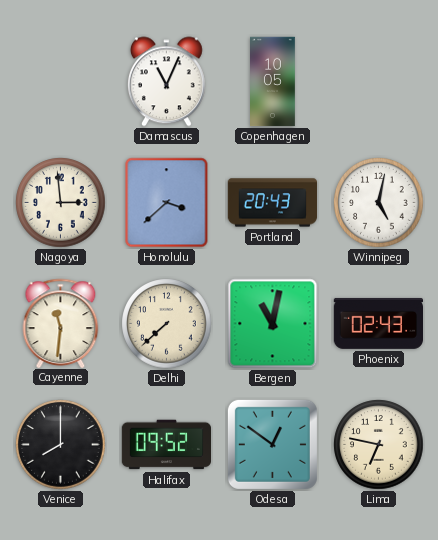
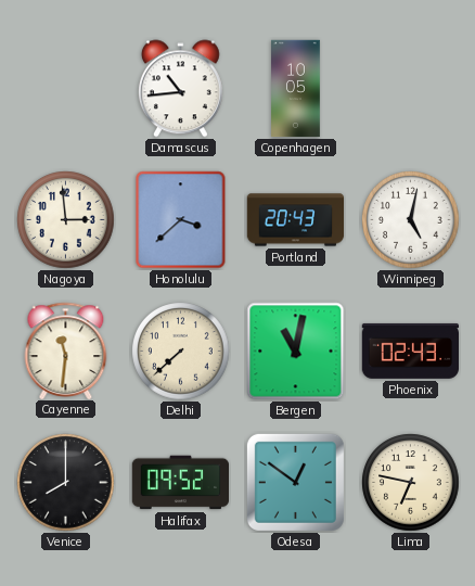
Damascus: 11:04 -> 10:44 (180, 89)
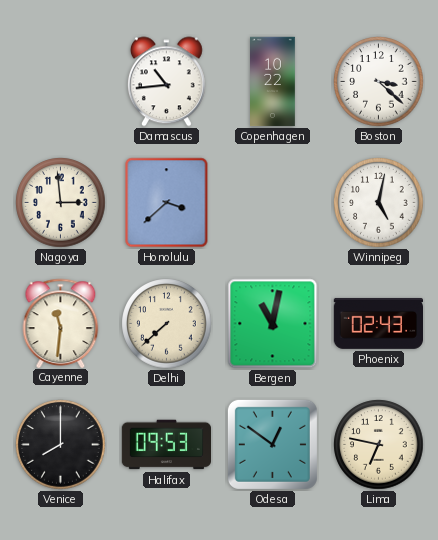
Copenhagen: 10:05 -> 10:22 (273, 82)
Boston: none -> 3:22 (379, 82)
Portland: 20:43 -> none (296, 220)
Halifax: 09:52 -> 09:53 (166, 445)
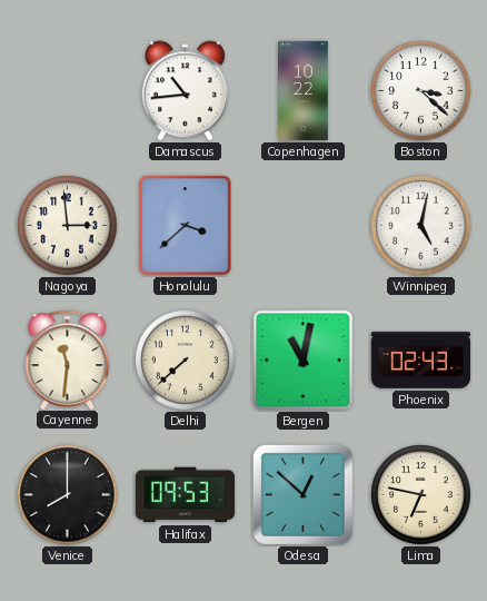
Odesa: 12:51 -> 12:52 (302, 494)
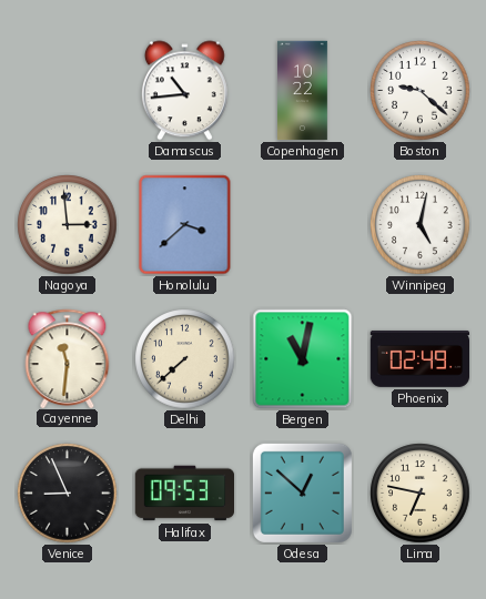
Boston: 3:22 -> 9:22 (421, 91)
Phoenix: 02:43 -> 02:49 (419, 358)
Venice: 8:00 -> 8:56 (68, 494)
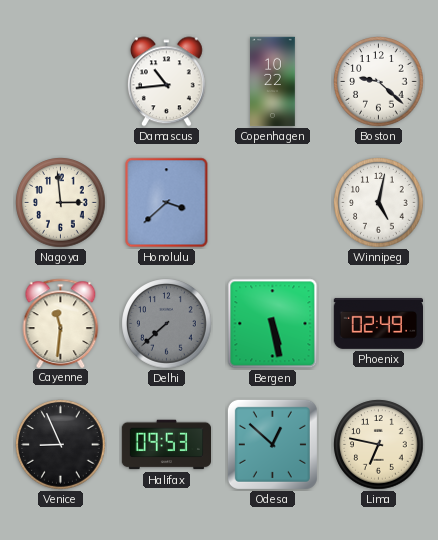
Delhi dial: cream -> grey (167, 324)
Bergen: 11:02 -> 5:28 (273, 324)
